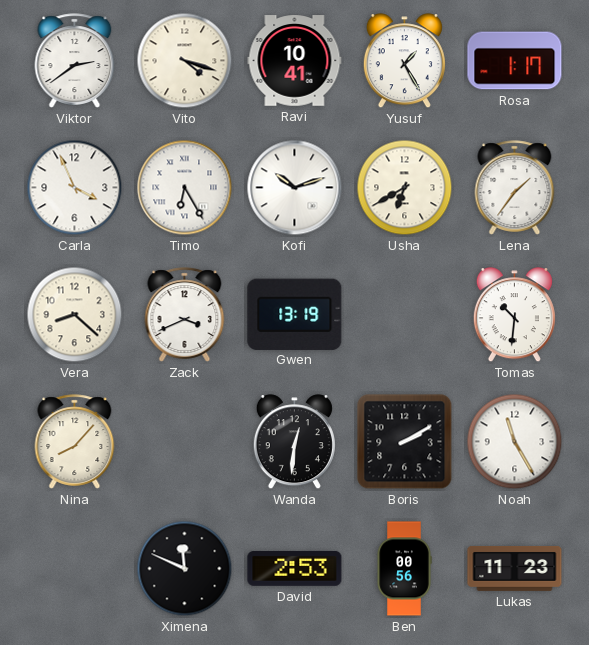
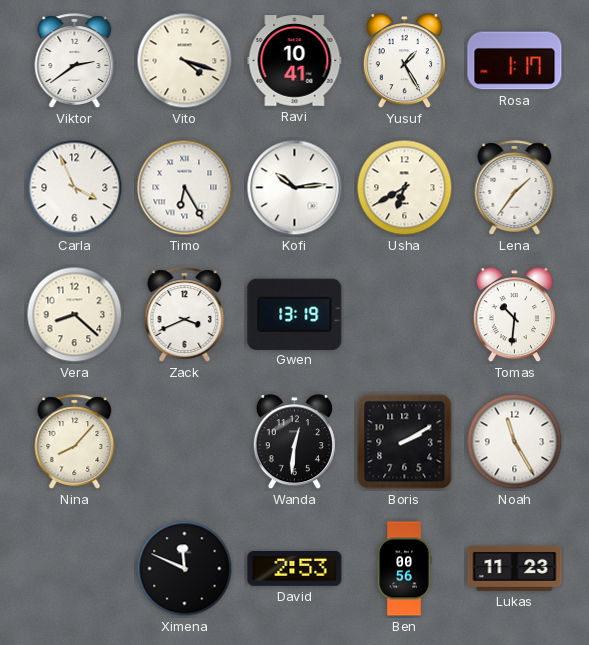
Kofi: 10:12 -> 10:14 (295, 188)
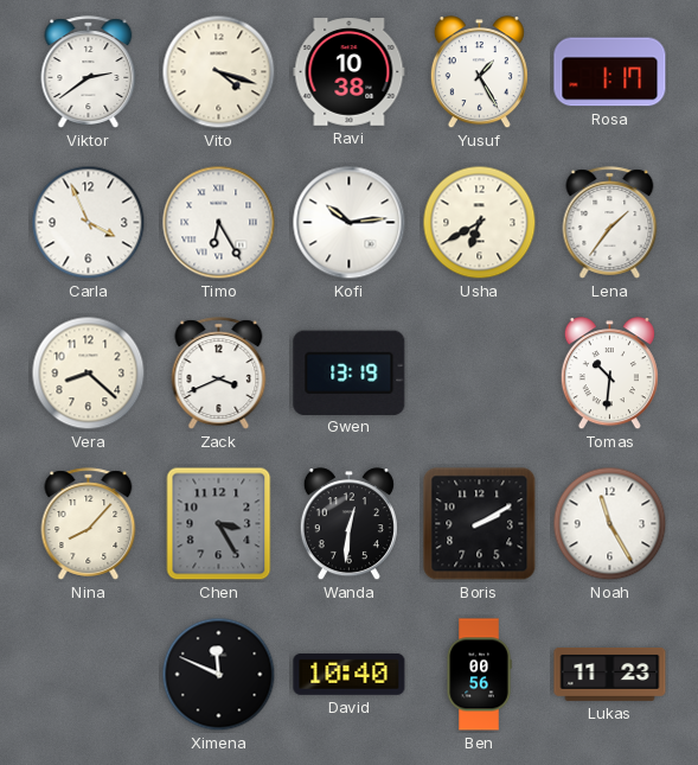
Ravi: 10:41 -> 10:38 (350, 72)
Chen: none -> 3:25 (219, 524)
David: 2:53 -> 10:40 (350, 674)
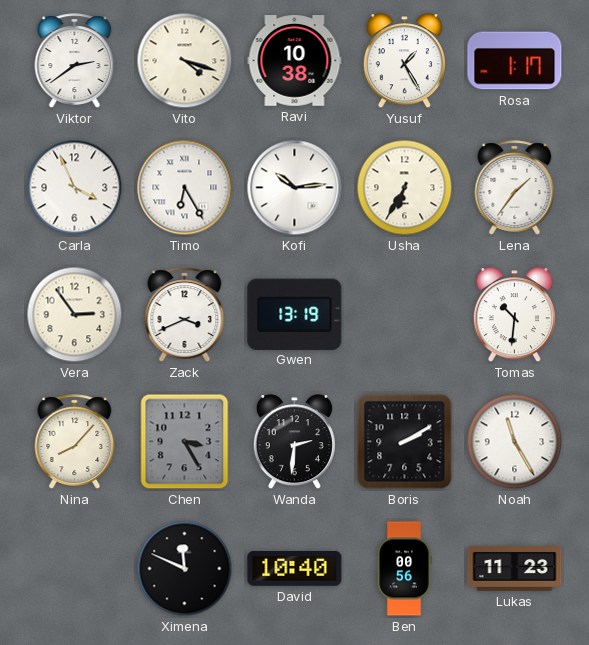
Usha: 6:40 -> 6:35 (405, 188)
Vera: 8:22 -> 2:54 (75, 315)
Wanda: 12:31 -> 2:31 (294, 442)
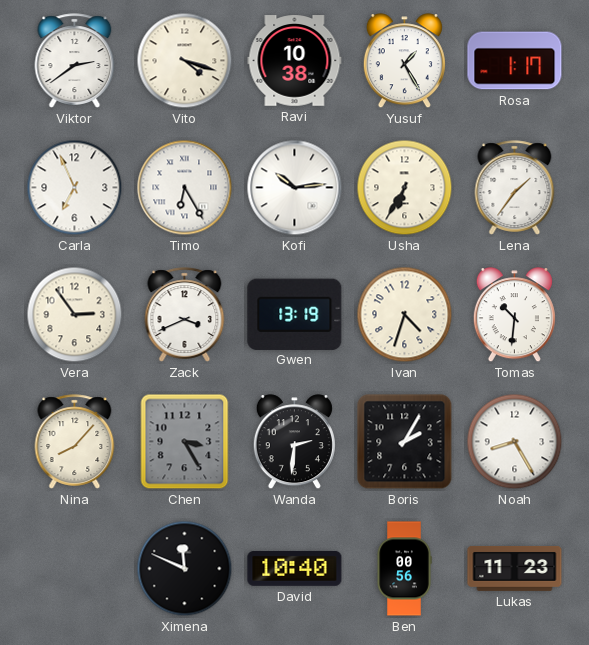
Carla: 3:56 -> 6:56 (75, 188)
Ivan: none -> 4:33 (405, 315)
Boris: 2:10 -> 2:05 (405, 442)
Noah: 11:25 -> 8:25 (515, 442)
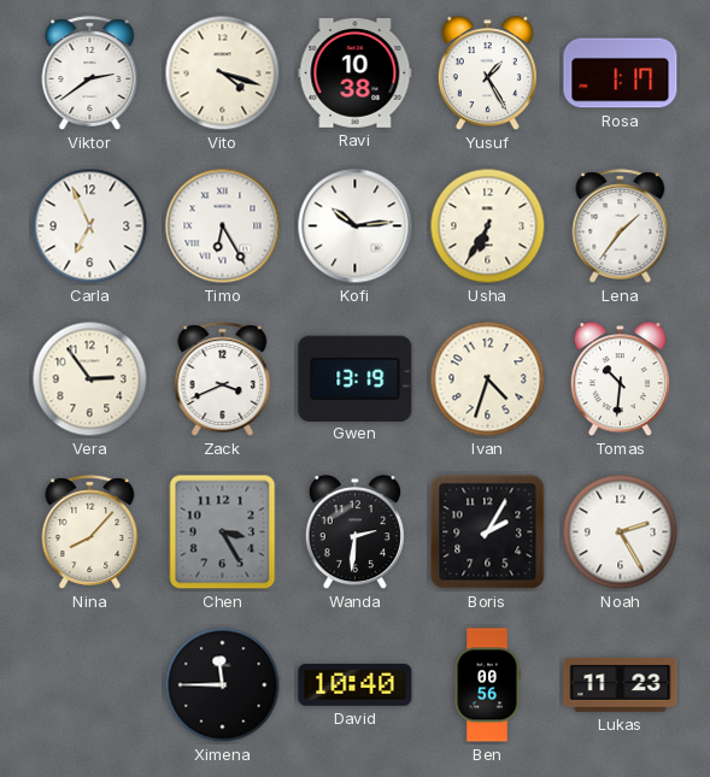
Noah: 8:25 -> 2:25 (621, 532)
Ximena: 11:49 -> 11:45 (223, 685)
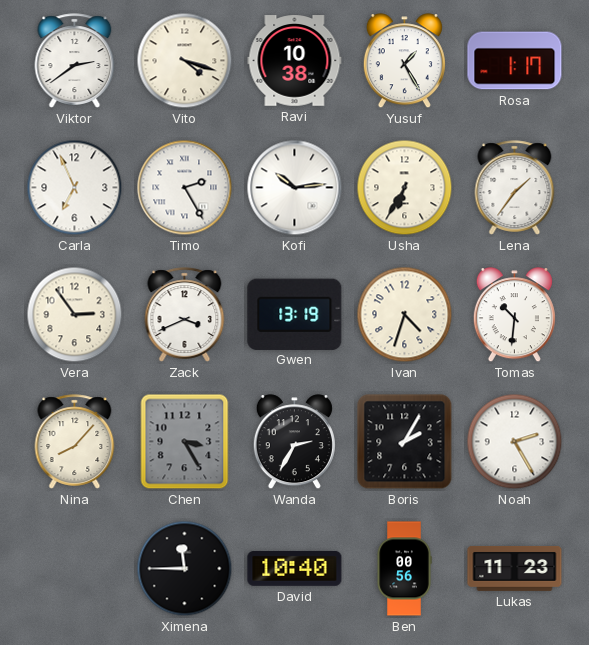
Timo: 6:25 -> 2:25 (185, 188)
Wanda: 2:31 -> 2:35 (294, 442)
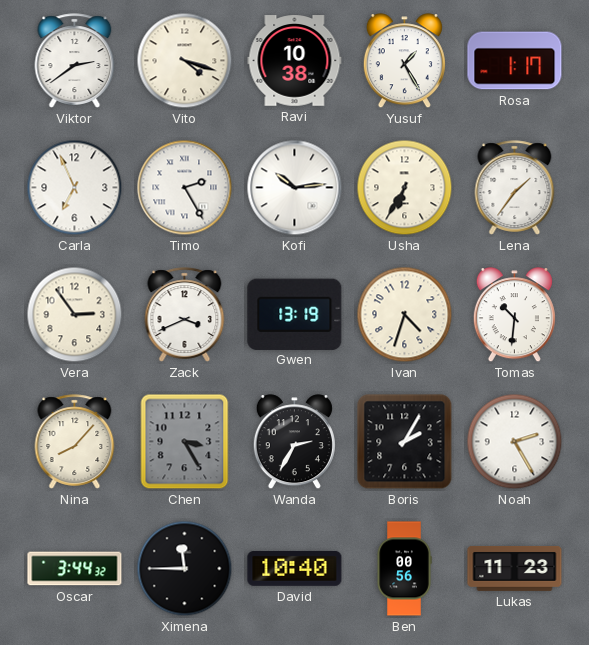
Oscar: none -> 3:44 (75, 569)
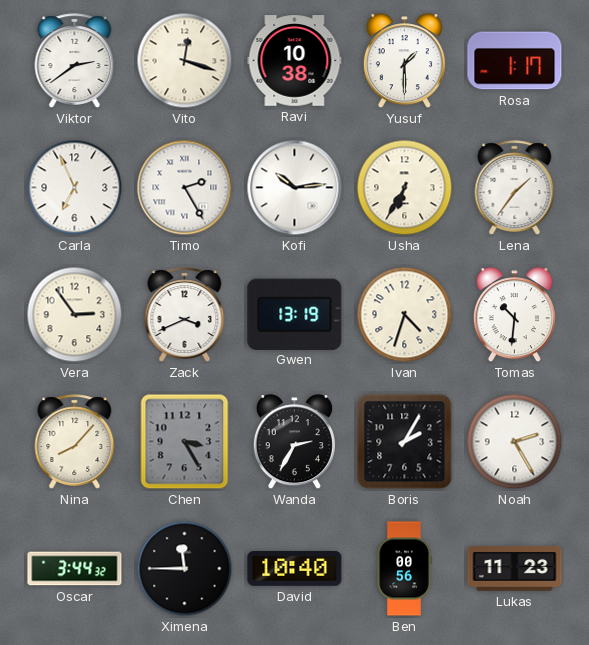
Vito: 4:18 -> 12:18 (185, 61)
Yusuf: 1:25 -> 1:30 (404, 61)
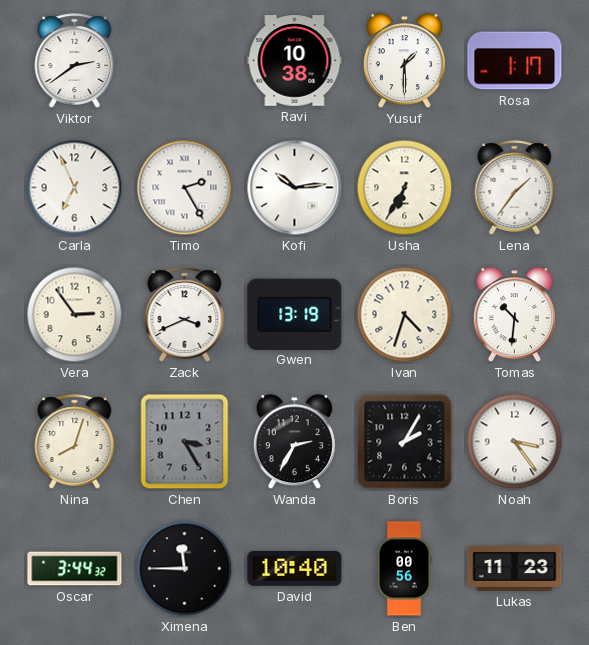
Vito: 12:18 -> none (185, 61)
Nina: 8:07 -> 8:03 (75, 442)
Noah: 2:25 -> 3:24 (515, 442)
